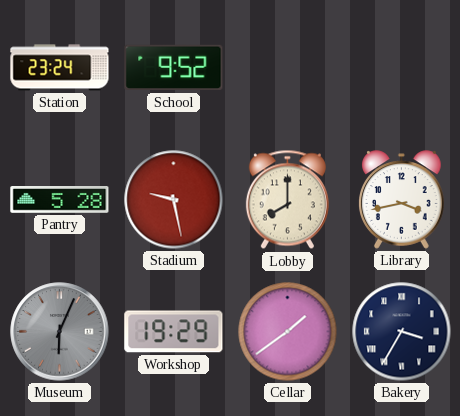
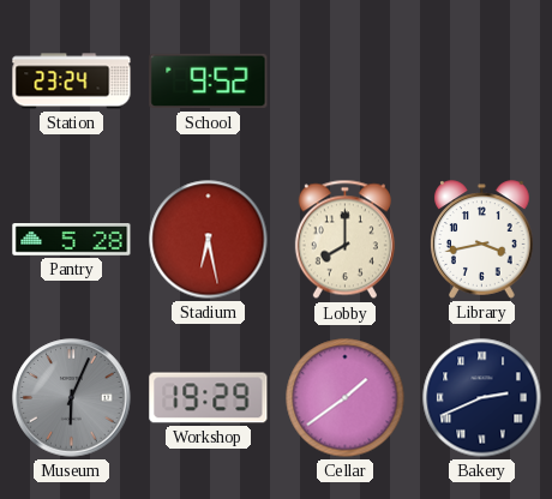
Stadium: 9:28 -> 6:28 (209, 240)
Bakery: 3:35 -> 2:41 (482, 398)
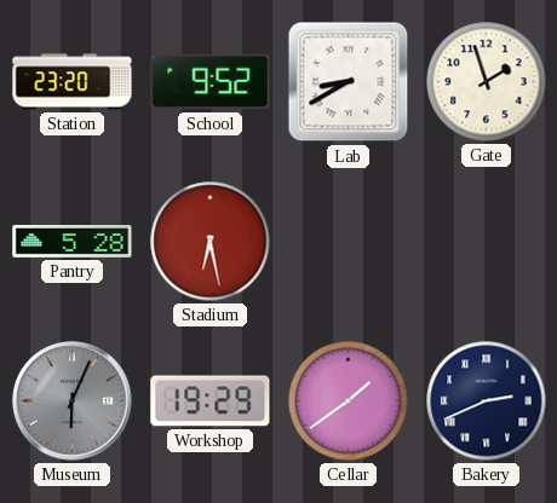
Station: 23:24 -> 23:20 (73, 82)
Lab: none -> 8:40 (349, 82)
Gate: none -> 1:57 (487, 82)
Lobby: 8:00 -> none (344, 240)
Library: 3:43 -> none (482, 240)
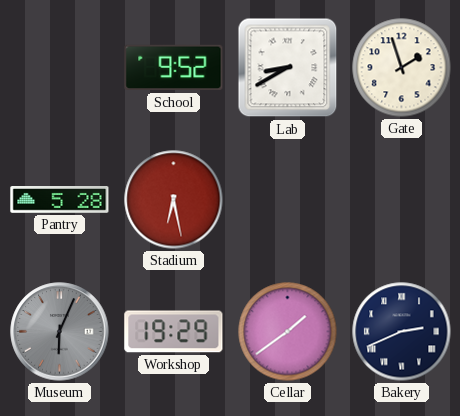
Station: 23:20 -> none (73, 82)
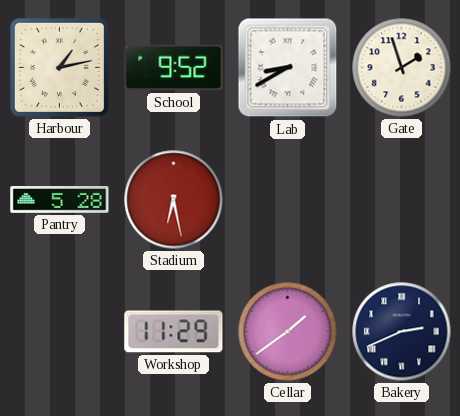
Harbour: none -> 1:13 (59, 67)
Museum: 6:04 -> none (60, 332)
Workshop: 19:29 -> 11:29 (174, 332)
